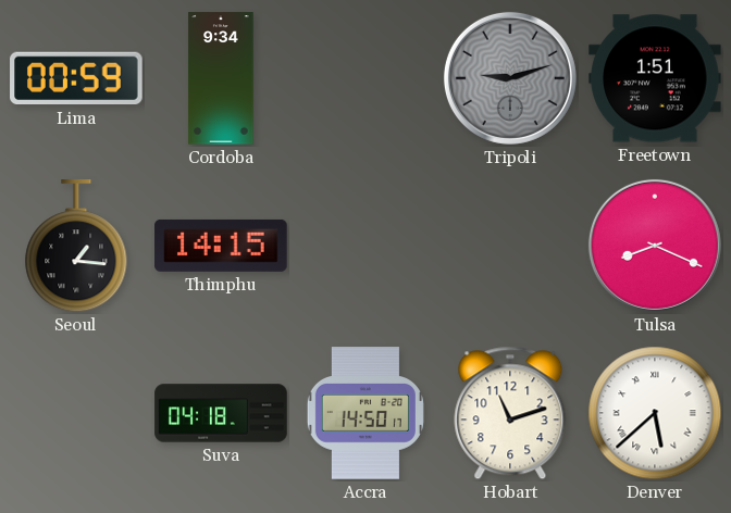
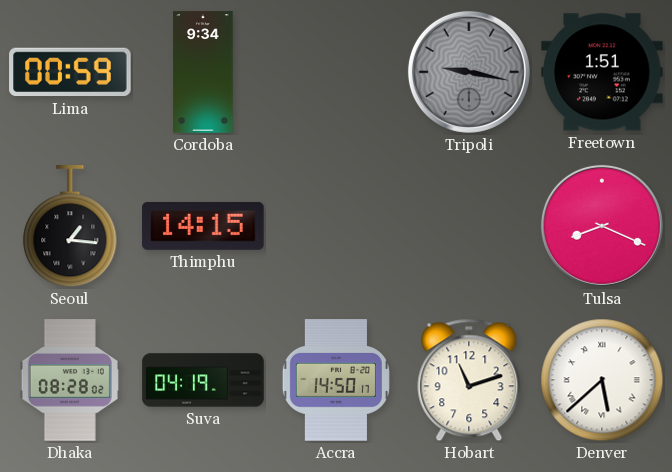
Tripoli: 9:12 -> 9:17 (469, 72)
Dhaka: none -> 08:28 (70, 380)
Suva: 04:18 -> 04:19 (203, 380)
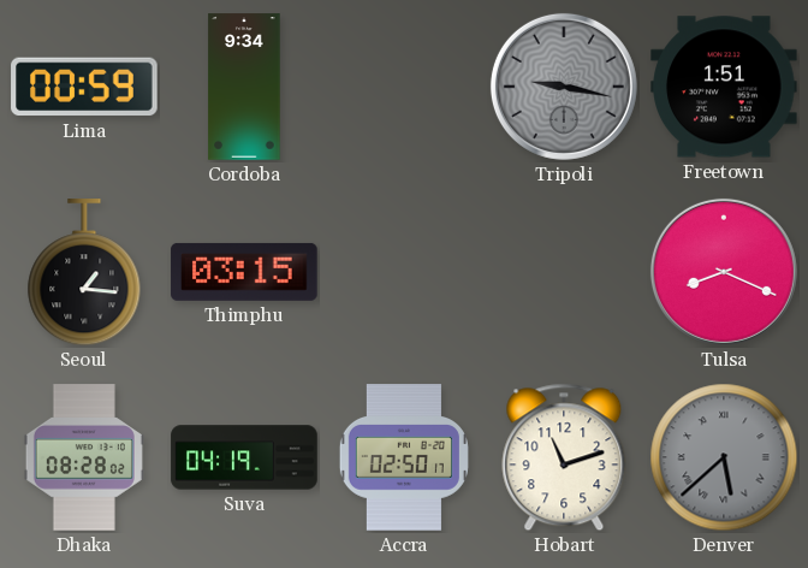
Thimphu: 14:15 -> 03:15 (244, 272)
Accra: 14:50 -> 02:50 (404, 457)
Denver dial: white -> grey (724, 457)
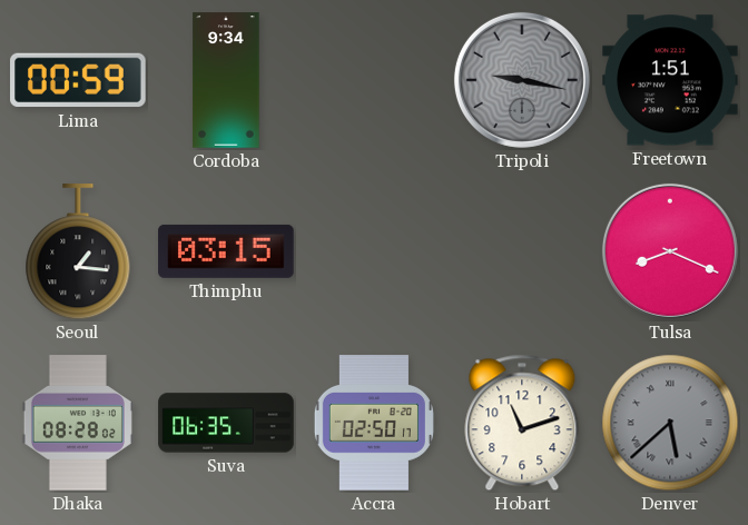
Suva: 04:19 -> 06:35 (226, 423)
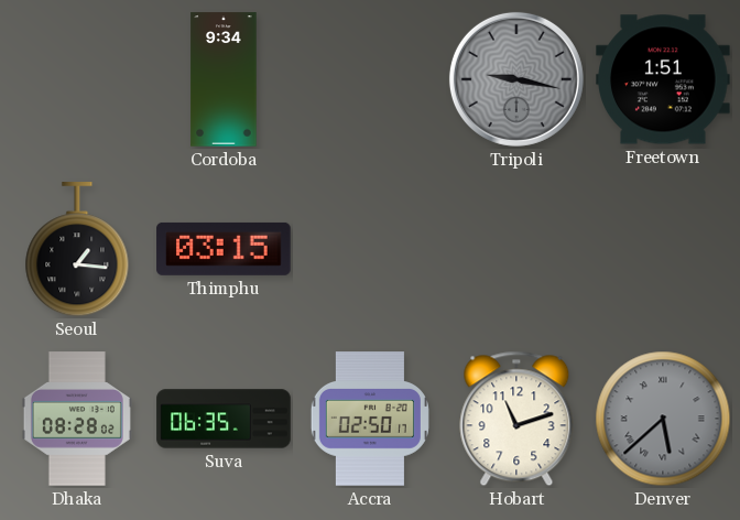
Lima: 00:59 -> none (78, 80)
Tulsa: 8:19 -> none (670, 251)
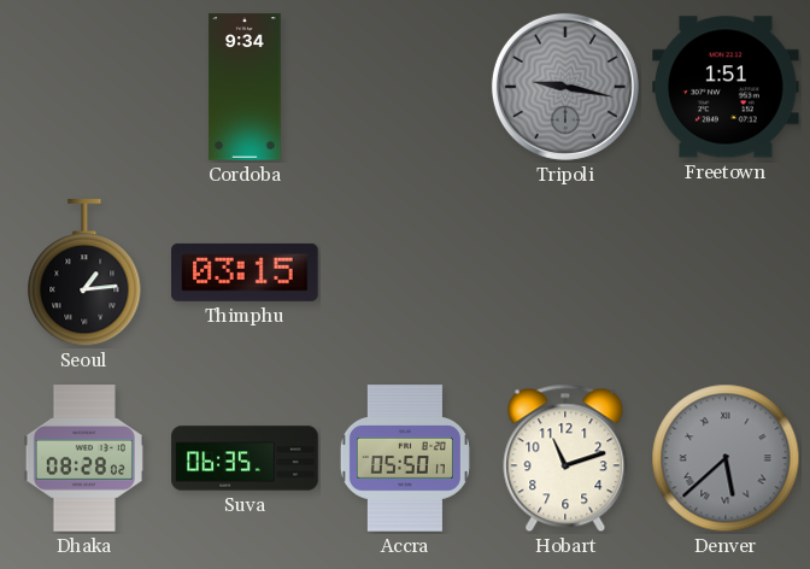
Seoul: 1:16 -> 1:14 (84, 274)
Accra: 02:50 -> 05:50 (405, 458)
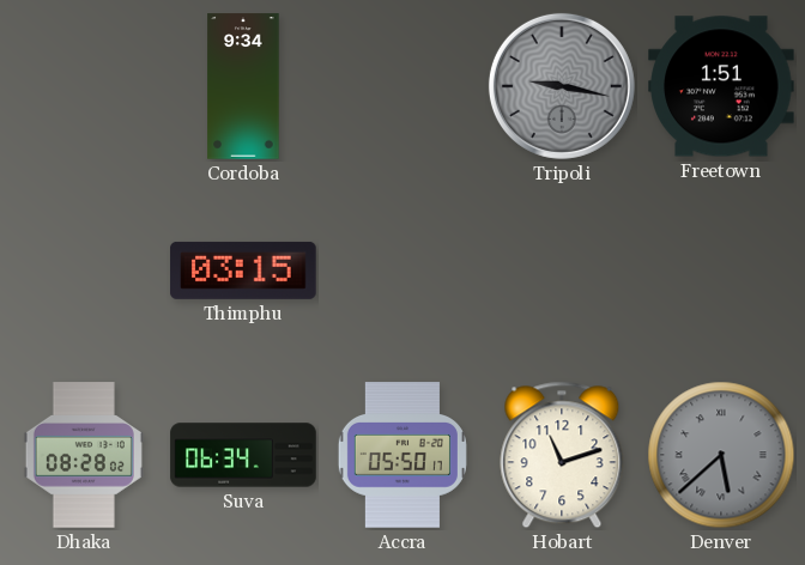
Seoul: 1:14 -> none (84, 274)
Suva: 06:35 -> 06:34 (243, 455)
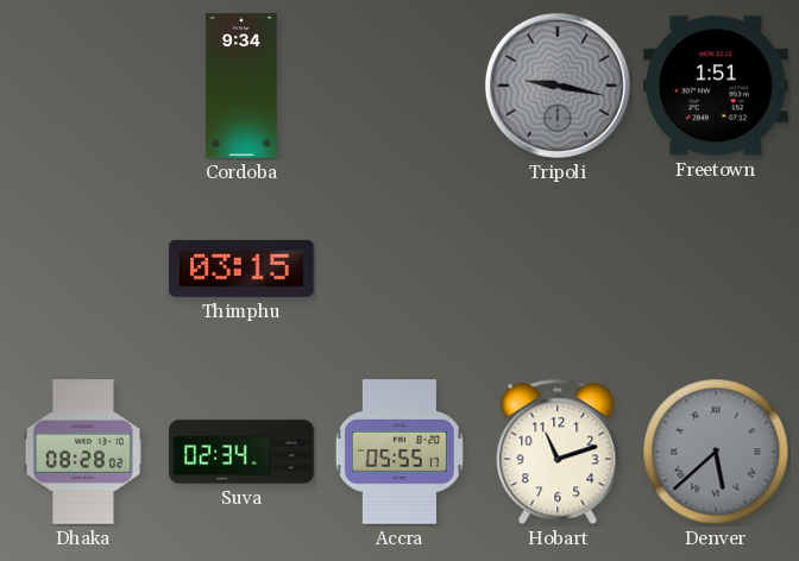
Suva: 06:34 -> 02:34 (241, 452)
Accra: 05:50 -> 05:55 (400, 452)
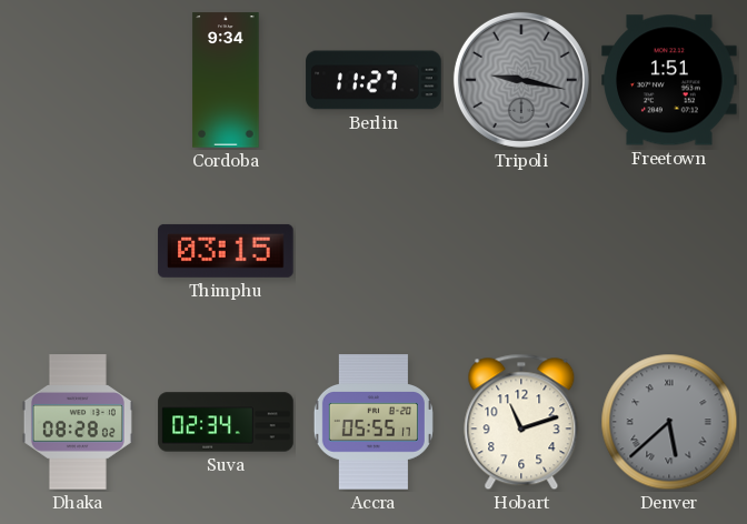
Berlin: none -> 11:27 (373, 80)
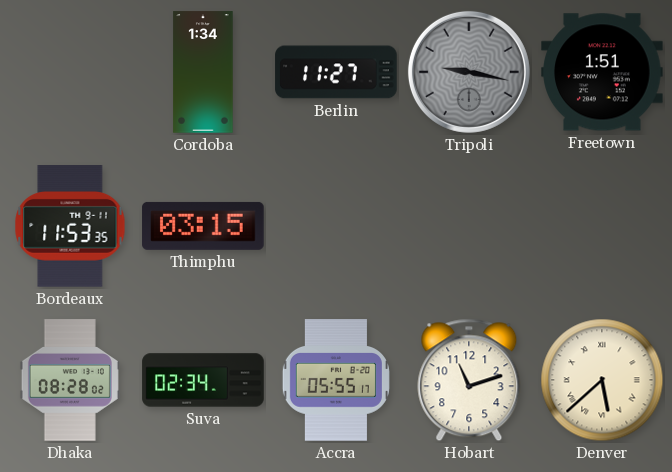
Cordoba: 9:34 -> 1:34 (203, 72)
Bordeaux: none -> 11:53 (70, 226)
Denver dial: grey -> cream (602, 380)
